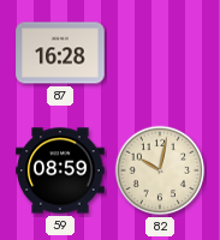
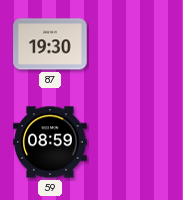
87: 16:28 -> 19:30 (50, 44)
82: 10:02 -> none (160, 170)
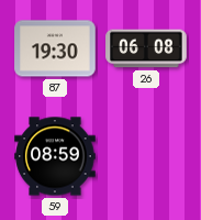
26: none -> 06:08 (146, 48)
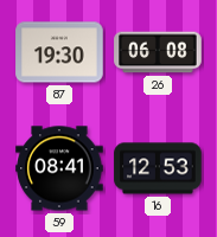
59: 08:59 -> 08:41 (59, 168)
16: none -> 12:53 (158, 168)
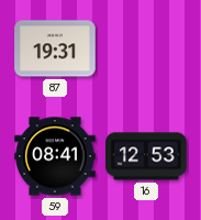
87: 19:30 -> 19:31 (55, 48)
26: 06:08 -> none (158, 52)
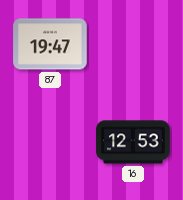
87: 19:31 -> 19:47 (50, 44)
59: 08:41 -> none (55, 156)
